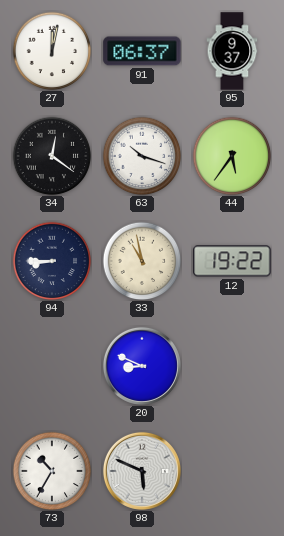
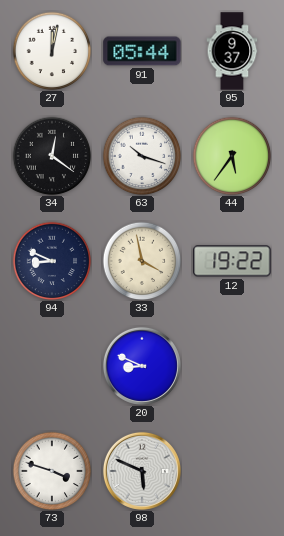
91: 06:37 -> 05:44 (142, 51)
94: 8:45 -> 8:49 (52, 261)
33: 10:58 -> 3:58 (142, 261)
73: 10:35 -> 3:48 (52, 471)
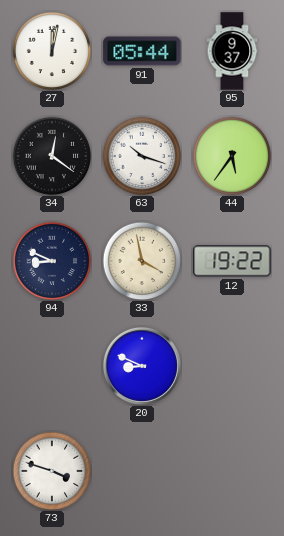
98: 5:49 -> none (142, 471)
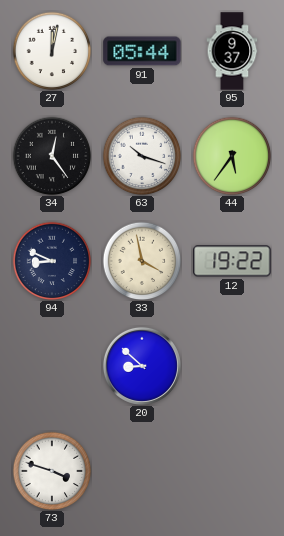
34: 12:21 -> 12:24 (52, 156)
20: 8:49 -> 8:52 (142, 366)
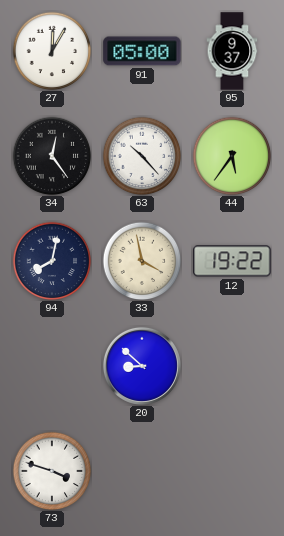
27: 12:02 -> 12:05 (52, 51)
91: 05:44 -> 05:00 (142, 51)
63: 10:18 -> 10:23 (142, 156)
94: 8:49 -> 8:02 (52, 261)
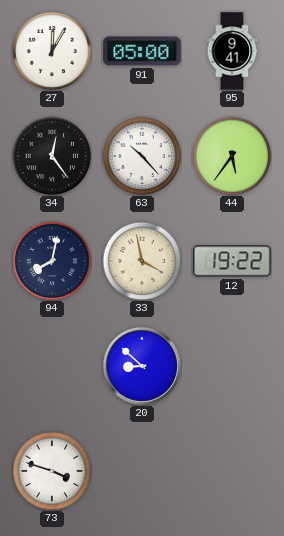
95: 9:37 -> 9:41 (232, 51)
